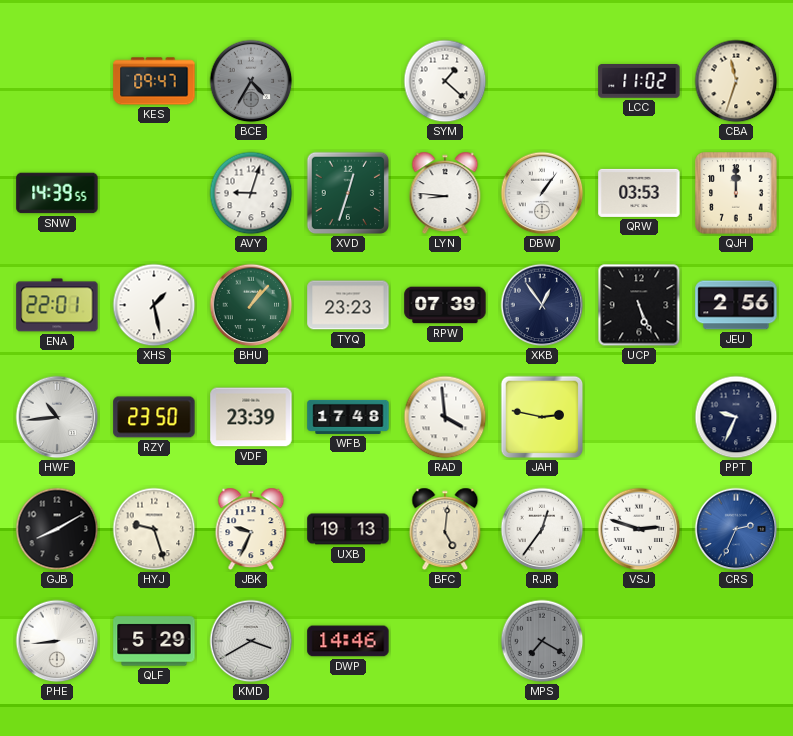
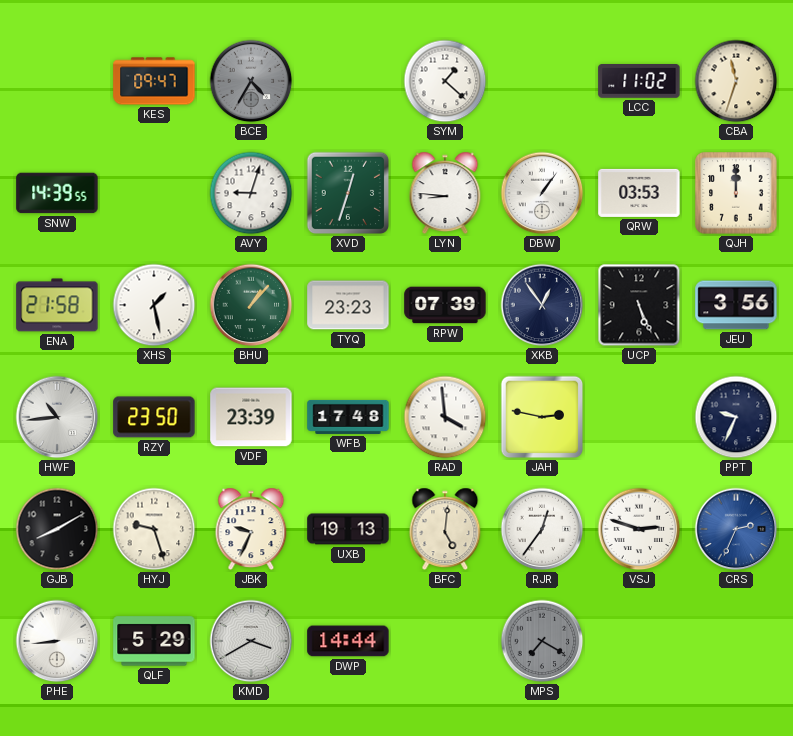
ENA: 22:01 -> 21:58 (57, 305)
JEU: 2:56 -> 3:56 (736, 305)
DWP: 14:46 -> 14:44 (348, 641)
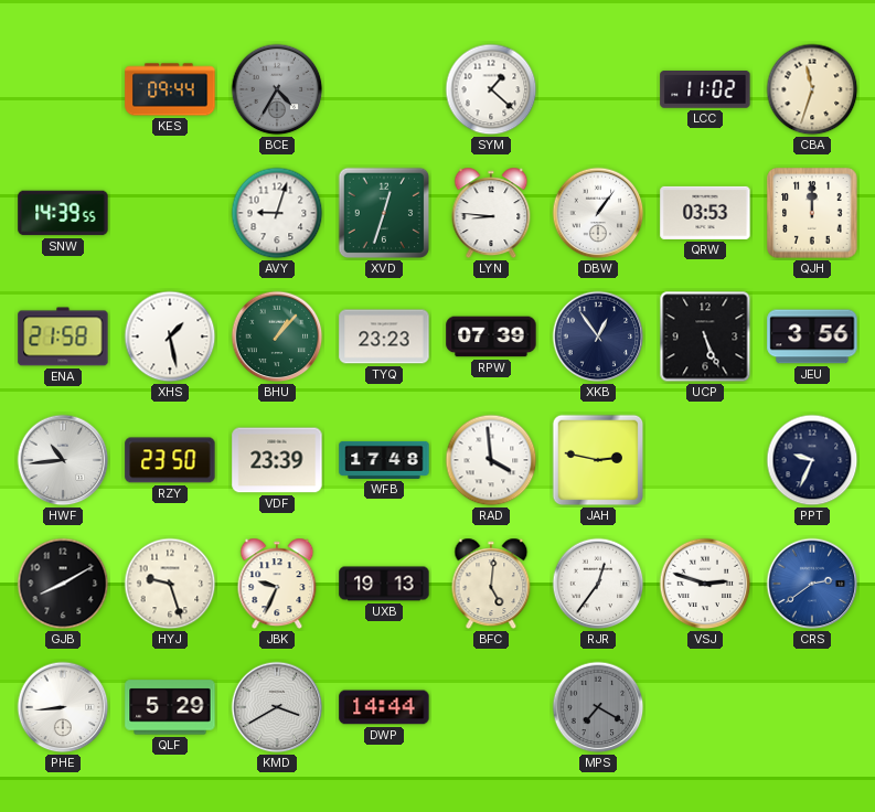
KES: 09:47 -> 09:44 (170, 89)
CRS: 2:34 -> 2:39 (812, 584)
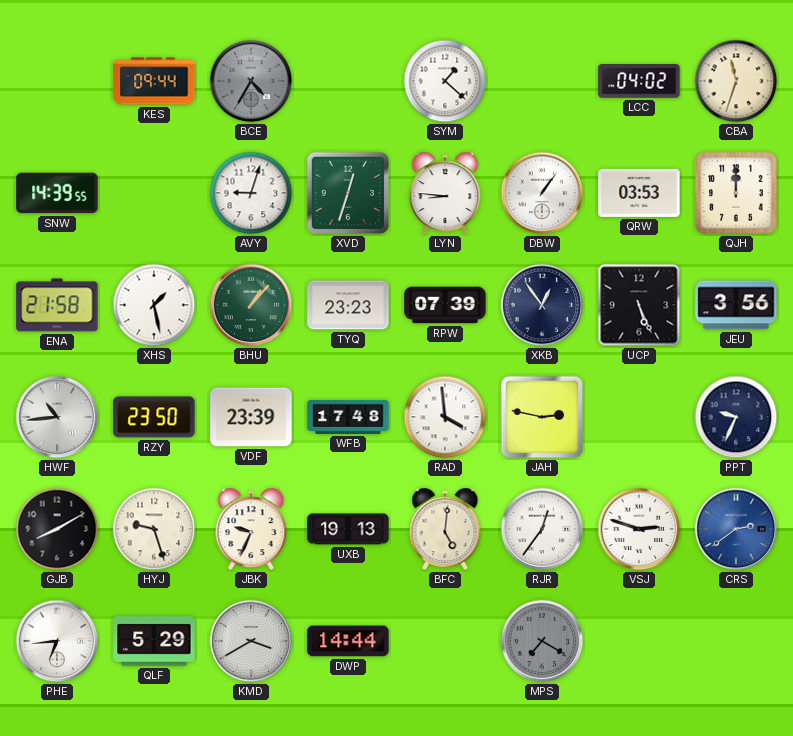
LCC: 11:02 -> 04:02 (639, 82)
PHE: 8:44 -> 6:44 (57, 641)
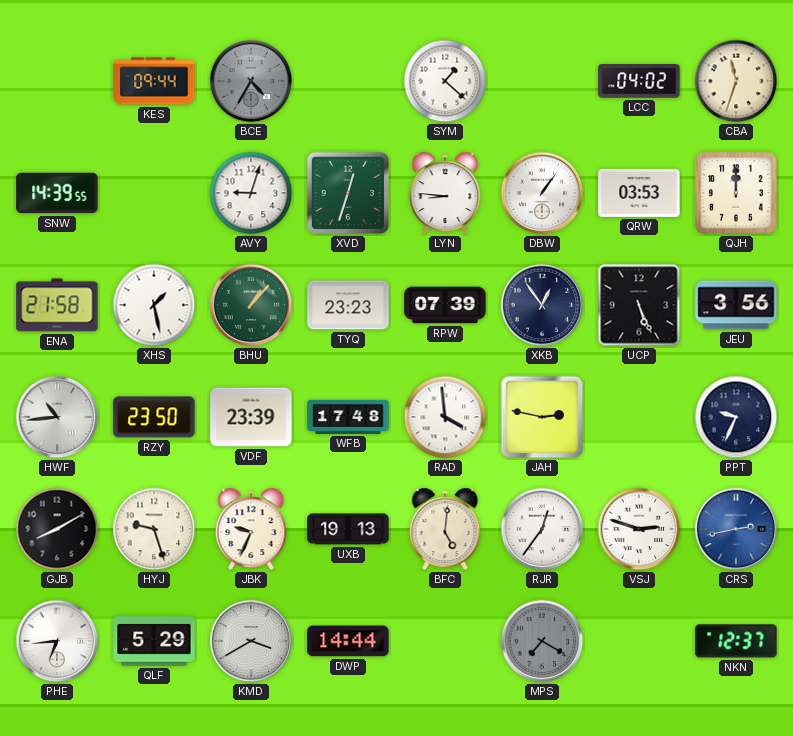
CRS: 2:39 -> 2:43 (736, 529)
NKN: none -> 12:37 (736, 641)
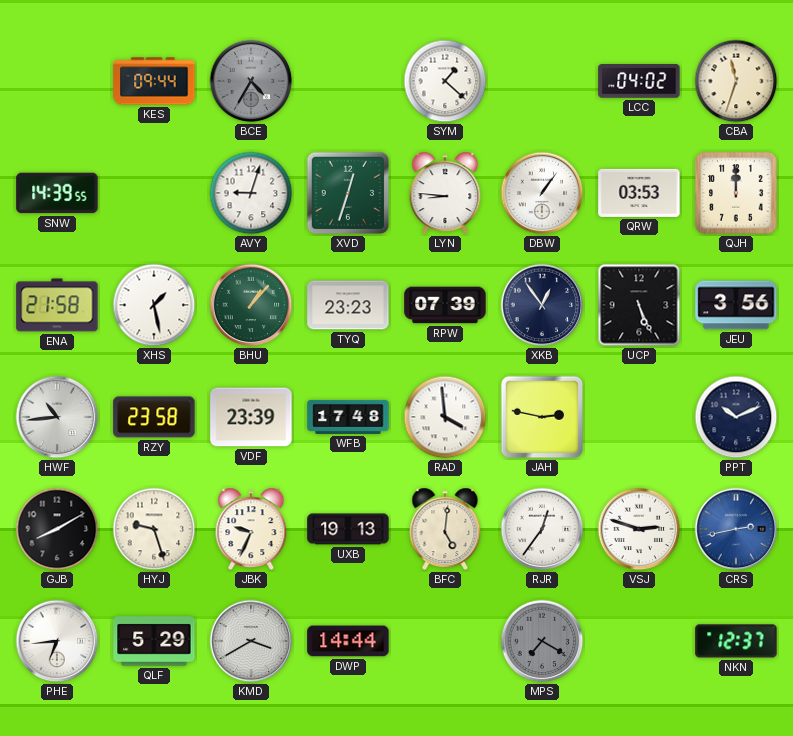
RZY: 23:50 -> 23:58 (154, 417)
PPT: 9:34 -> 10:11 (736, 417)
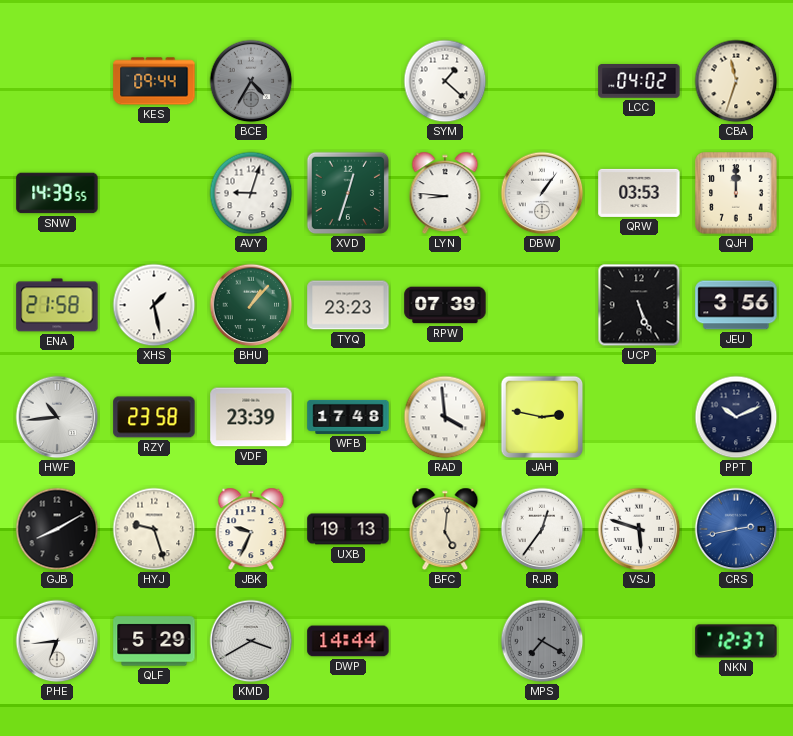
XKB: 12:54 -> none (542, 305)
VSJ: 2:48 -> 5:48 (639, 529)
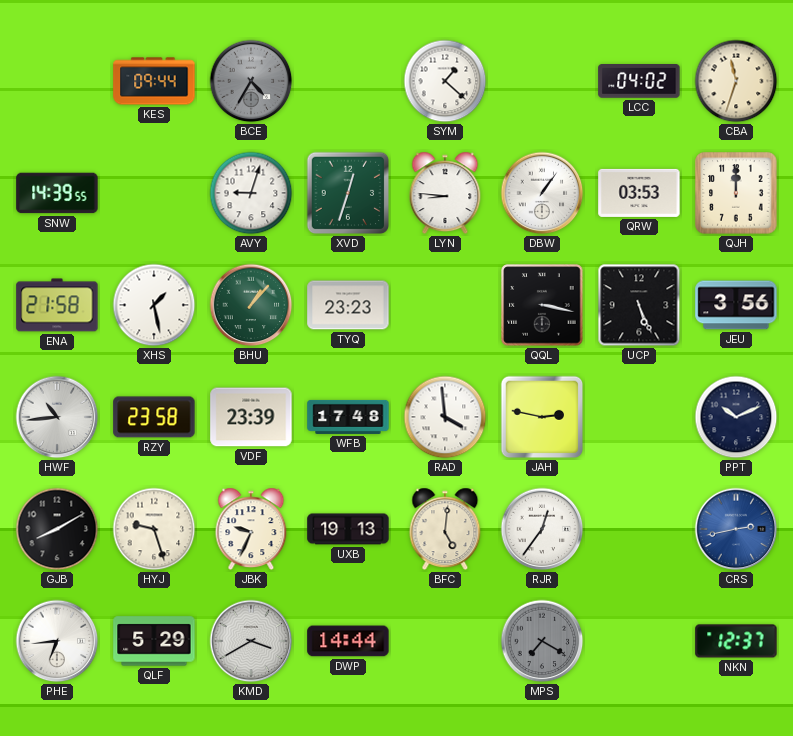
RPW: 07:39 -> none (445, 305)
QQL: none -> 3:17 (542, 305)
VSJ: 5:48 -> none (639, 529)
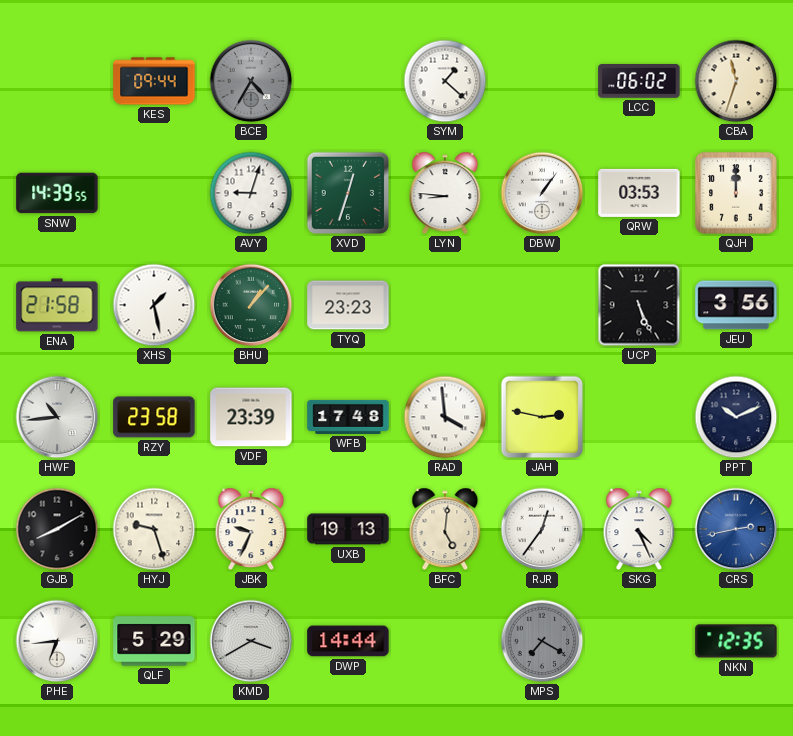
LCC: 04:02 -> 06:02 (639, 82)
QQL: 3:17 -> none (542, 305)
SKG: none -> 4:26 (639, 529)
NKN: 12:37 -> 12:35 (736, 641)
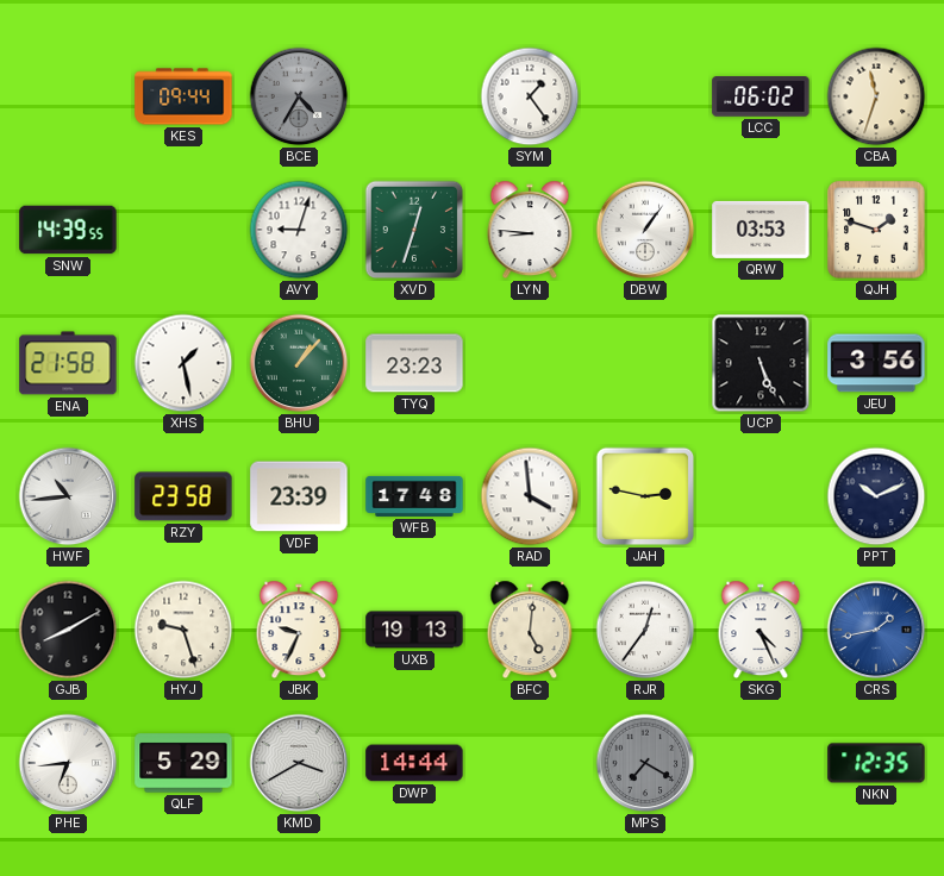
SYM: 1:22 -> 1:24 (530, 96)
QJH: 12:00 -> 1:48 (876, 230)
CRS: 2:43 -> 1:43 (876, 630)
